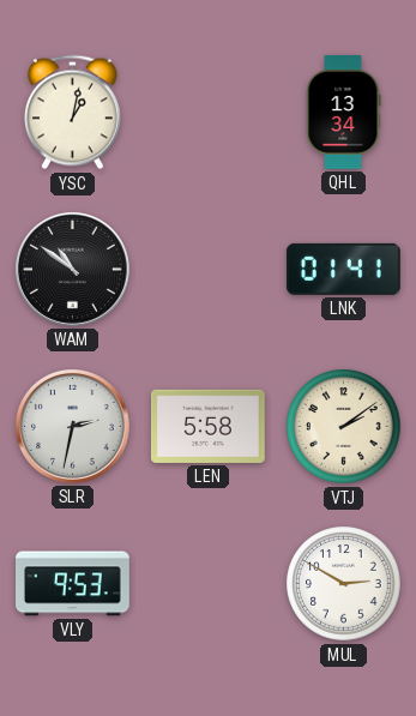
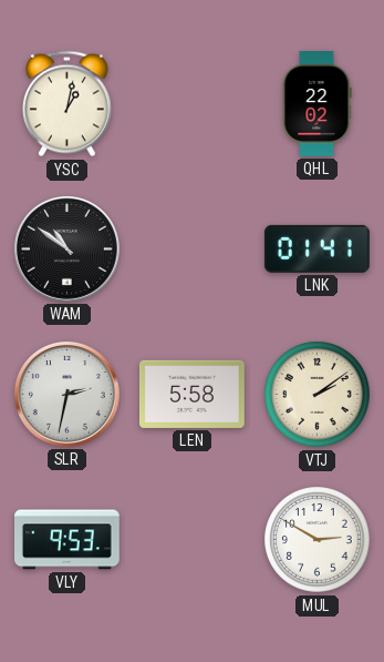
QHL: 13:34 -> 22:02 (318, 104)
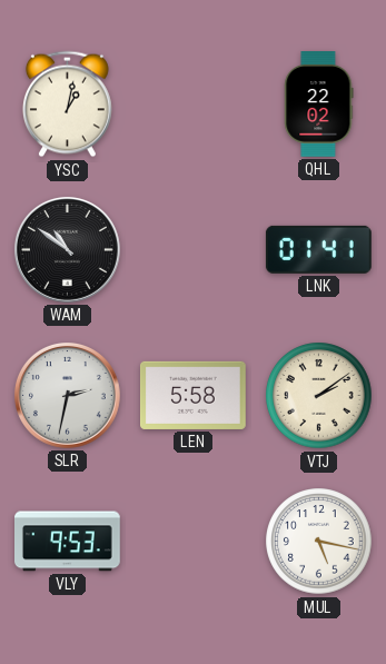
MUL: 2:50 -> 5:17 (319, 542)
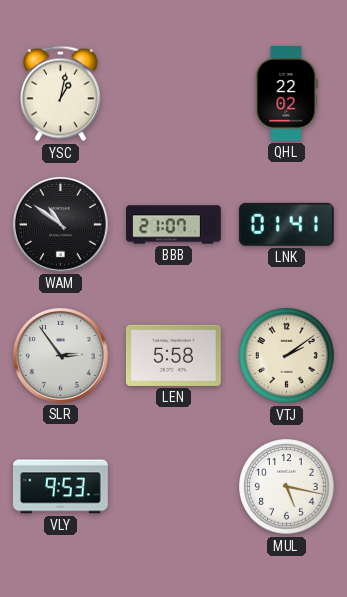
BBB: none -> 21:07 (174, 225)
SLR: 2:32 -> 2:54 (60, 355)
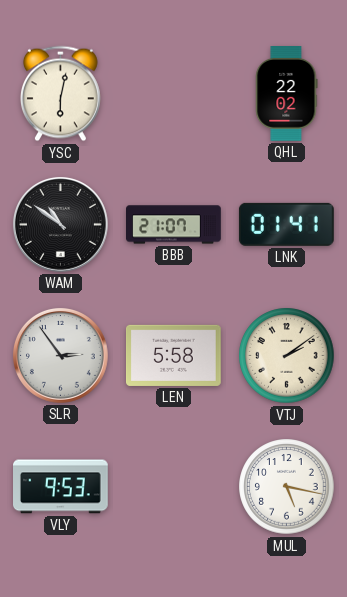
YSC: 1:02 -> 6:02 (60, 94)
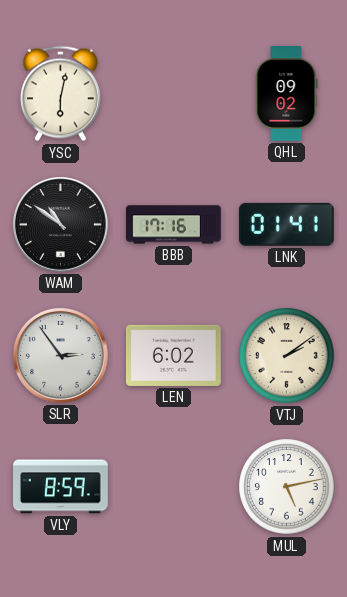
QHL: 22:02 -> 09:02 (287, 94)
BBB: 21:07 -> 17:16 (174, 225)
LEN: 5:58 -> 6:02 (174, 355)
VLY: 9:53 -> 8:59 (61, 487)
MUL: 5:17 -> 5:13 (287, 487)
